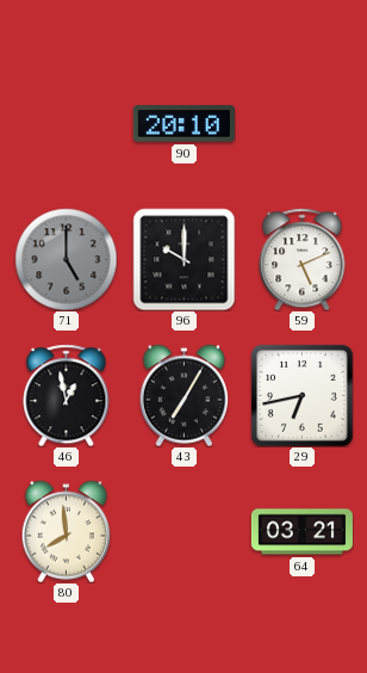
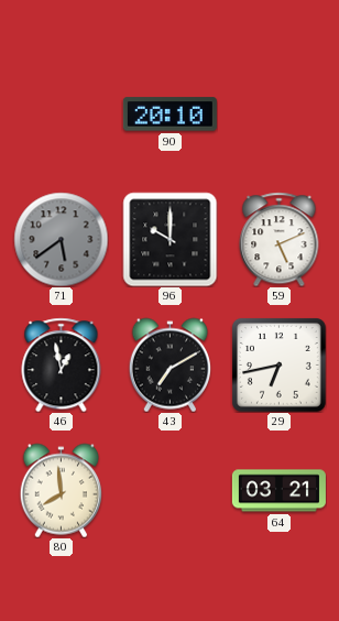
71: 5:00 -> 5:39 (61, 239)
43: 7:05 -> 7:10 (169, 364)
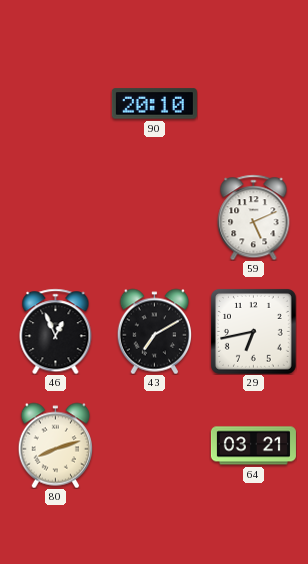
71: 5:39 -> none (61, 239)
96: 10:00 -> none (169, 239)
46: 12:58 -> 12:56 (56, 331)
80: 7:59 -> 8:12 (55, 445)
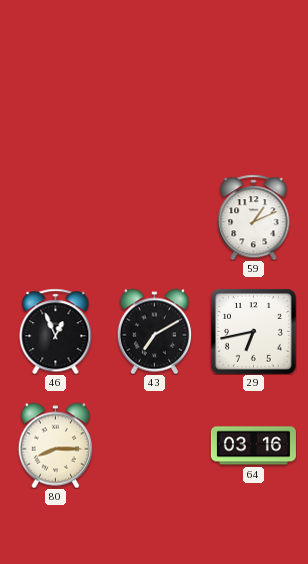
90: 20:10 -> none (154, 104)
59: 5:11 -> 1:11 (254, 217)
80: 8:12 -> 8:15 (55, 445)
64: 03:21 -> 03:16 (253, 446)
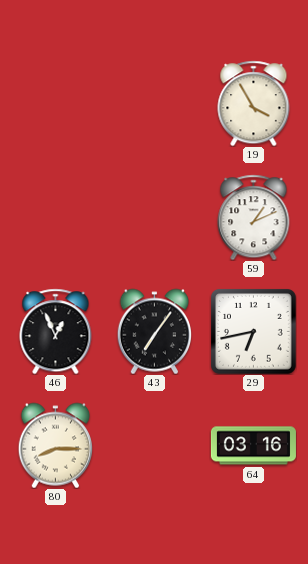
19: none -> 3:55 (254, 103)
43: 7:10 -> 7:06 (154, 331)
